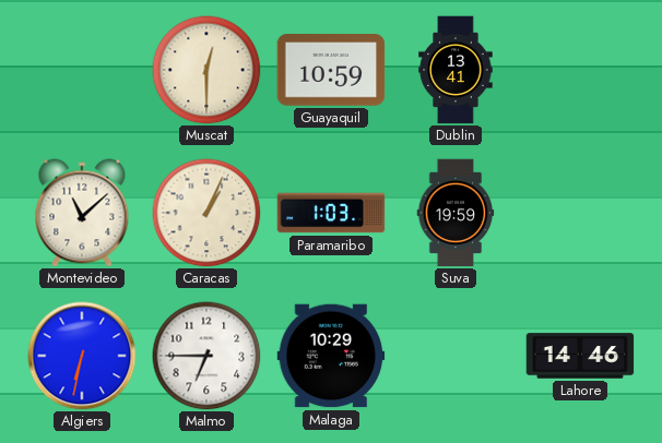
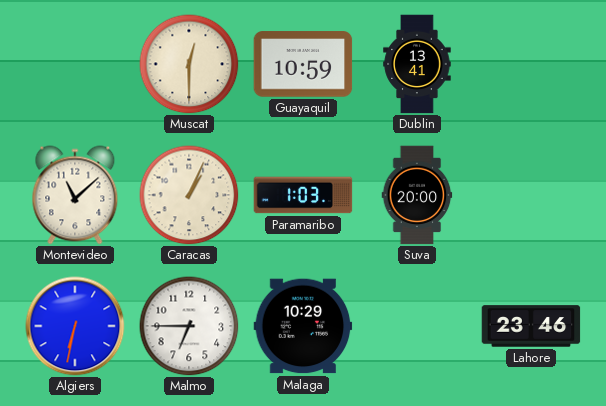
Suva: 19:59 -> 20:00 (417, 195)
Lahore: 14:46 -> 23:46 (531, 326)
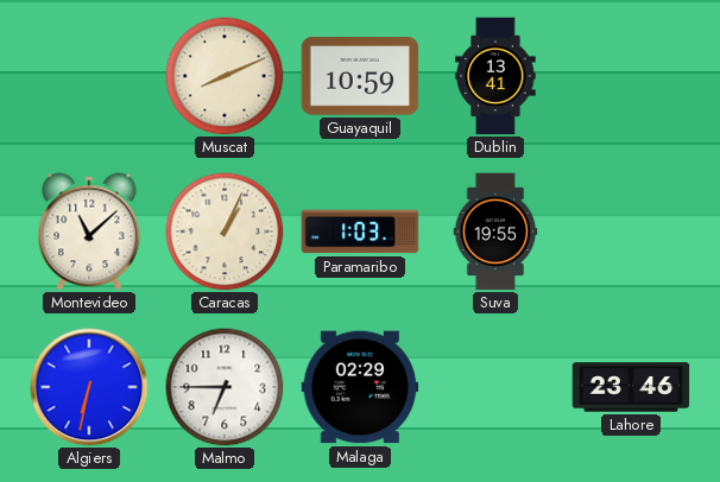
Muscat: 12:30 -> 8:11 (225, 76)
Suva: 20:00 -> 19:55 (495, 232)
Malaga: 10:29 -> 02:29 (360, 387)
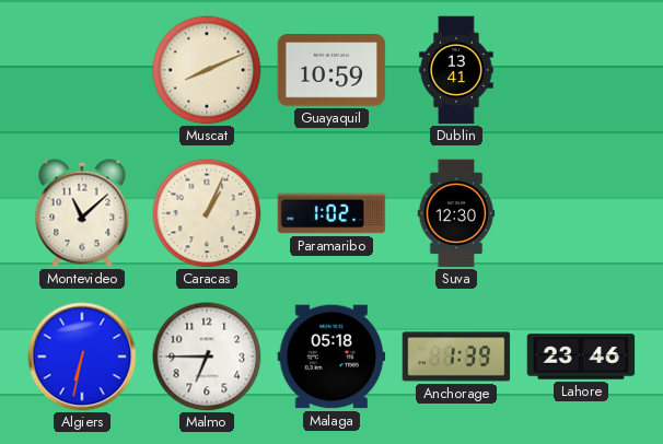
Paramaribo: 1:03 -> 1:02 (331, 213)
Suva: 19:55 -> 12:30 (456, 213)
Malaga: 02:29 -> 05:18 (331, 357)
Anchorage: none -> 1:39 (456, 357)
